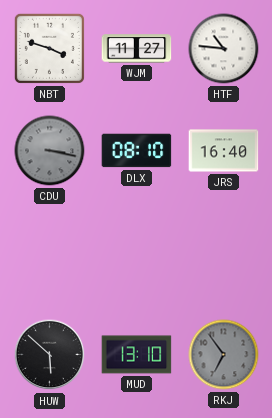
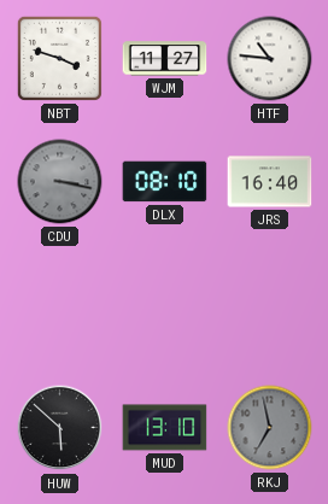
RKJ: 6:54 -> 6:58 (270, 428)
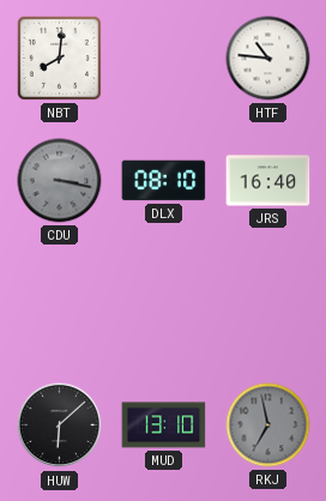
NBT: 3:48 -> 8:01 (59, 58)
WJM: 11:27 -> none (165, 59)
HUW: 5:52 -> 6:08 (60, 425)
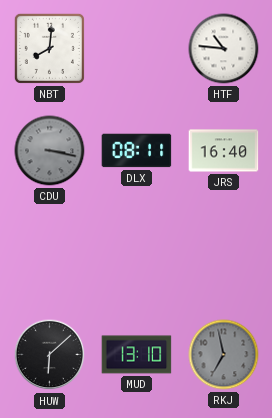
DLX: 08:10 -> 08:11 (137, 151)
